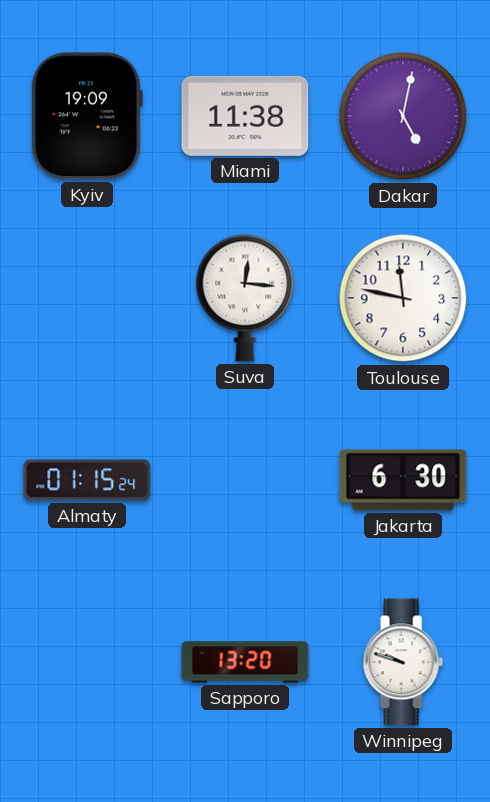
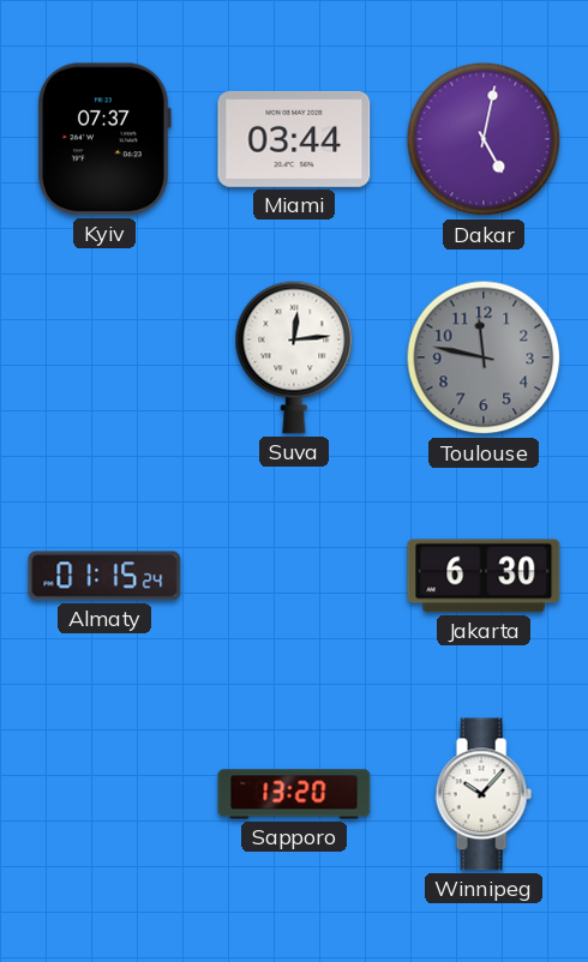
Kyiv: 19:09 -> 07:37 (104, 139)
Miami: 11:38 -> 03:44 (294, 139)
Suva: 12:16 -> 12:14 (294, 357)
Toulouse dial: white -> grey (484, 357)
Winnipeg: 9:48 -> 10:07 (484, 794)
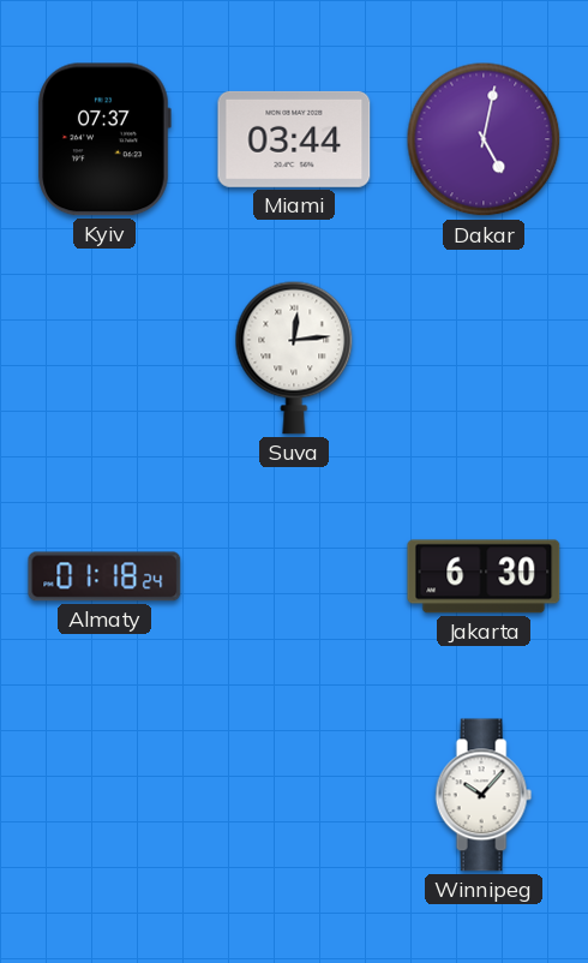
Toulouse: 11:47 -> none (484, 357)
Almaty: 01:15 -> 01:18 (104, 576)
Sapporo: 13:20 -> none (294, 794)
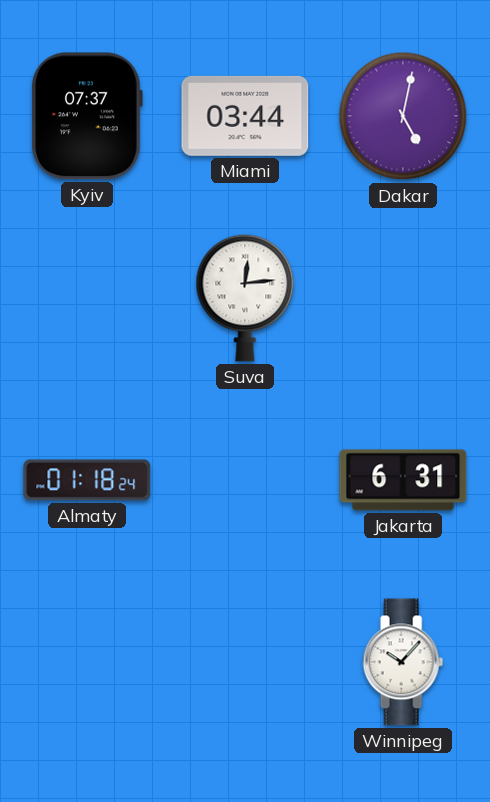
Jakarta: 6:30 -> 6:31 (403, 480)
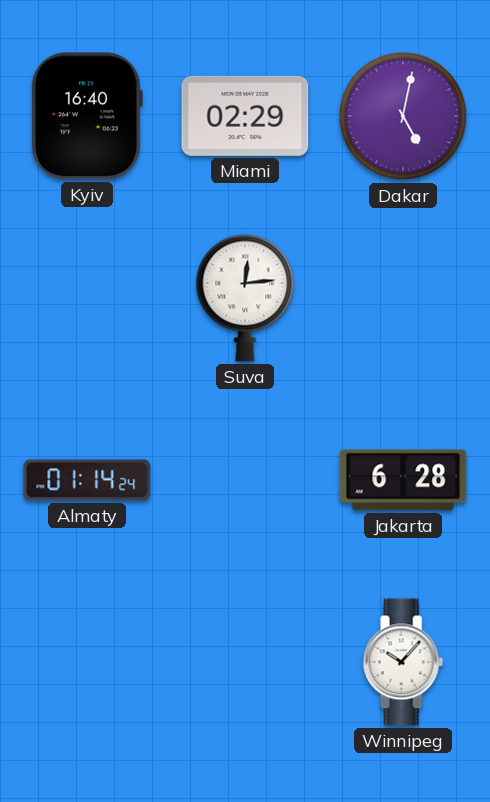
Kyiv: 07:37 -> 16:40 (87, 116)
Miami: 03:44 -> 02:29 (245, 116)
Almaty: 01:18 -> 01:14 (87, 480)
Jakarta: 6:31 -> 6:28 (403, 480)
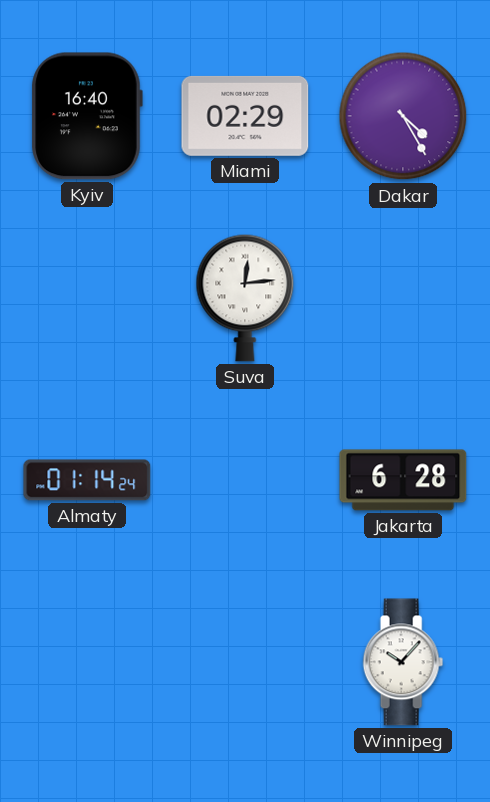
Dakar: 5:02 -> 4:25 (403, 116)
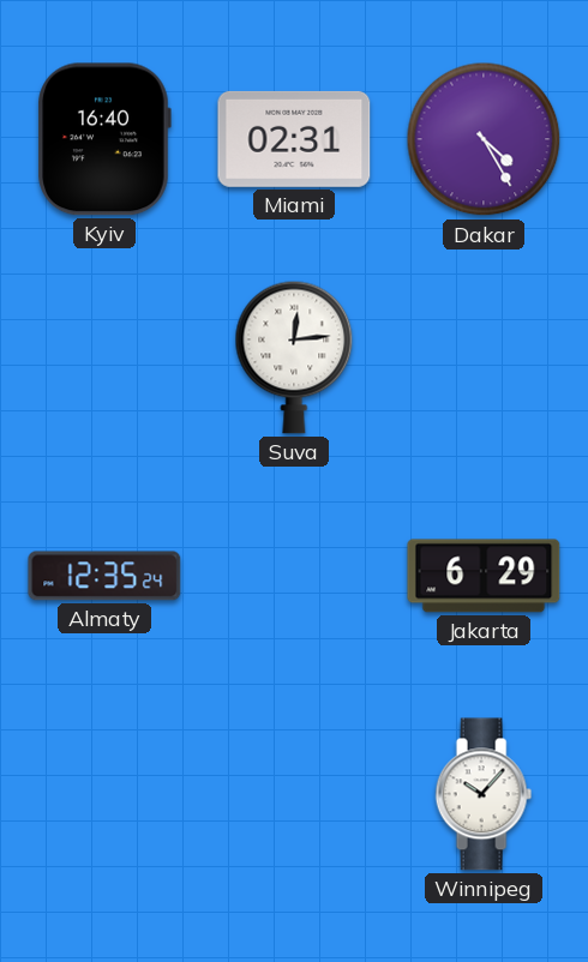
Miami: 02:29 -> 02:31 (294, 139)
Almaty: 01:14 -> 12:35 (104, 576)
Jakarta: 6:28 -> 6:29 (484, 576)
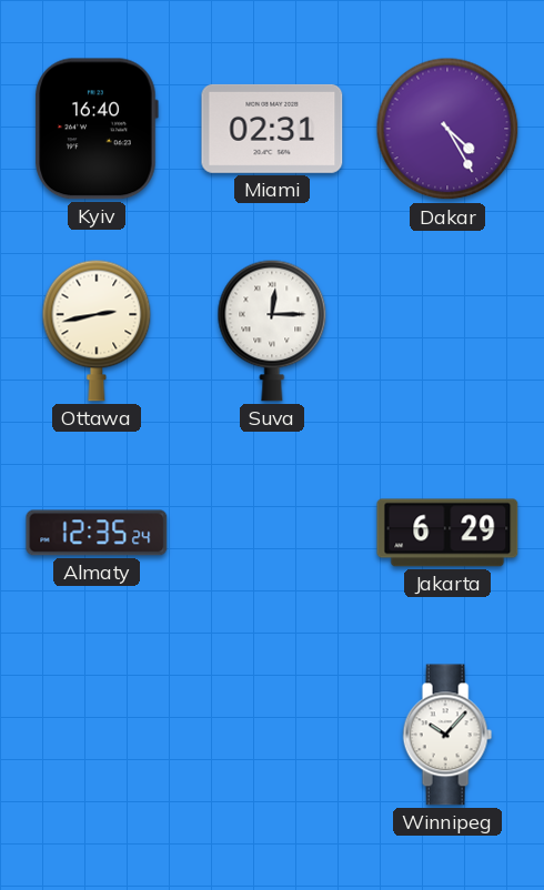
Ottawa: none -> 2:43 (97, 331)
Suva: 12:14 -> 12:15 (272, 331)
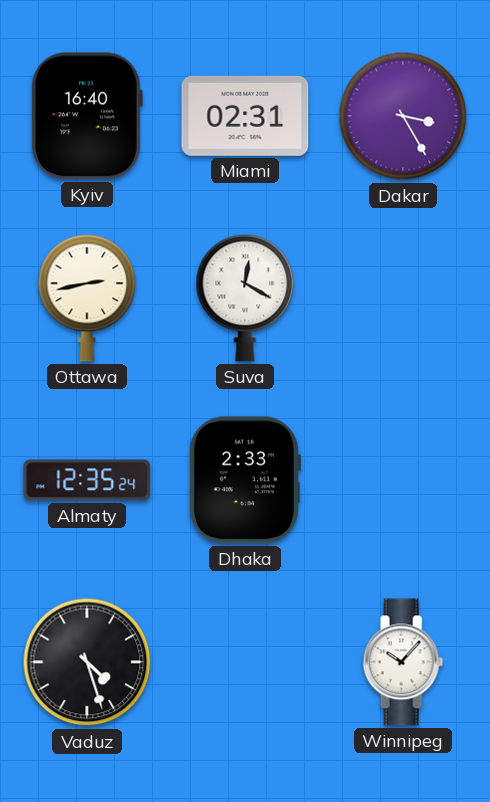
Dakar: 4:25 -> 3:25 (403, 116)
Suva: 12:15 -> 12:20 (245, 298)
Dhaka: none -> 2:33 (244, 480)
Jakarta: 6:29 -> none (447, 533)
Vaduz: none -> 4:27 (87, 662)
